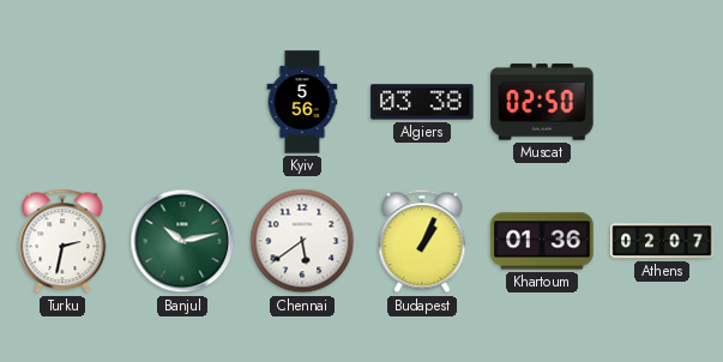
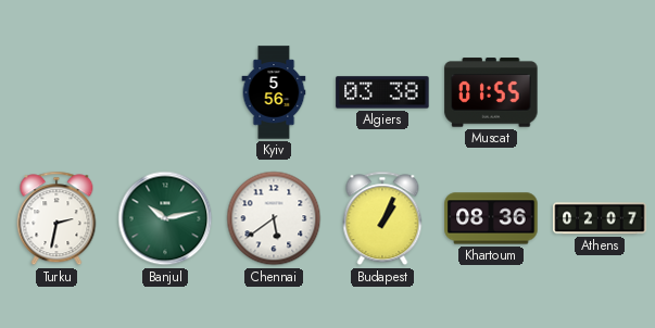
Muscat: 02:50 -> 01:55 (491, 92)
Khartoum: 01:36 -> 08:36 (491, 218)
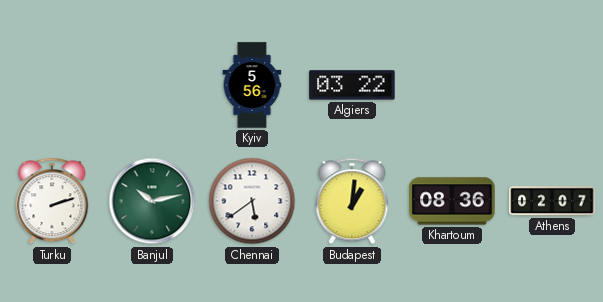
Algiers: 03:38 -> 03:22 (352, 85)
Muscat: 01:55 -> none (491, 92)
Turku: 2:32 -> 2:12 (52, 201)
Budapest: 1:04 -> 1:01 (352, 201)
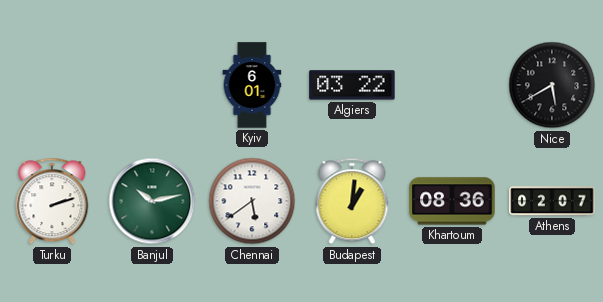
Kyiv: 5:56 -> 6:01 (252, 85)
Nice: none -> 5:40 (552, 85)
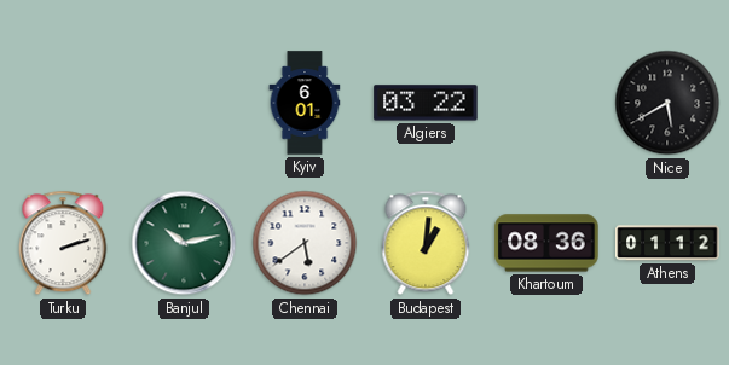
Athens: 02:07 -> 01:12 (667, 243)
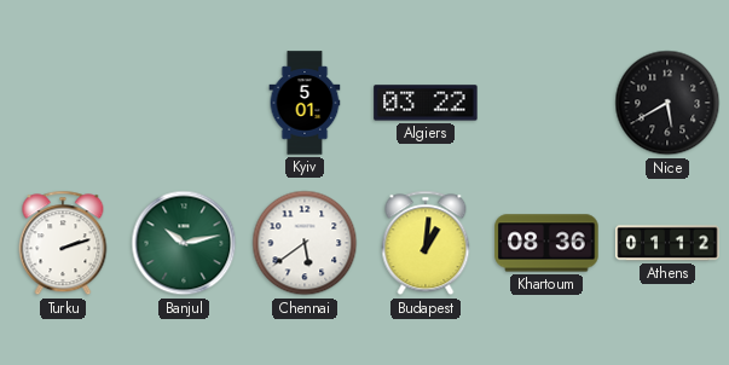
Kyiv: 6:01 -> 5:01 (305, 103)
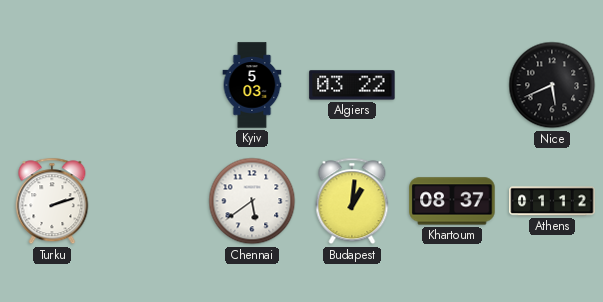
Kyiv: 5:01 -> 5:03 (252, 85)
Nice: 5:40 -> 5:41 (552, 85)
Banjul: 10:13 -> none (184, 243)
Khartoum: 08:36 -> 08:37 (452, 201)
